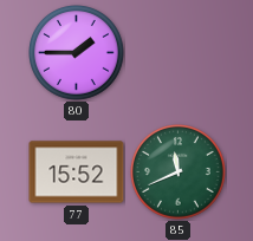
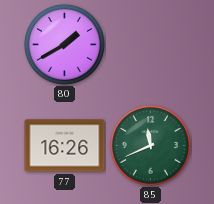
80: 1:45 -> 1:40 (65, 45)
77: 15:52 -> 16:26 (65, 146)
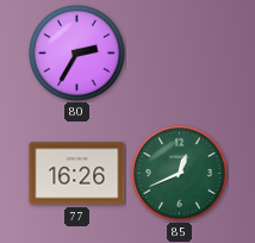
80: 1:40 -> 2:35 (77, 54)
85: 11:41 -> 12:41 (180, 174)
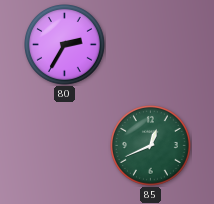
77: 16:26 -> none (77, 174)
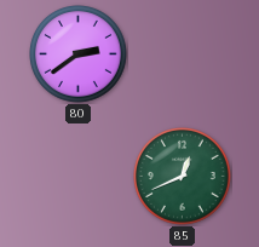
80: 2:35 -> 2:39 (79, 54)
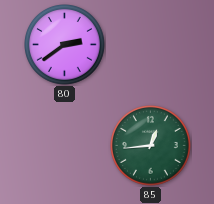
85: 12:41 -> 12:44 (151, 146)
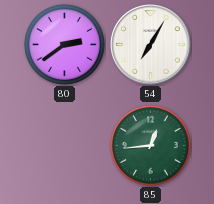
54: none -> 7:05 (151, 45)
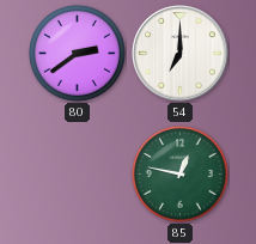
54: 7:05 -> 7:00 (181, 54)
85: 12:44 -> 12:47 (181, 175)
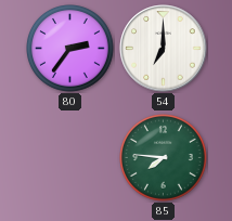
80: 2:39 -> 2:36 (70, 49)
85: 12:47 -> 7:46 (164, 158)
